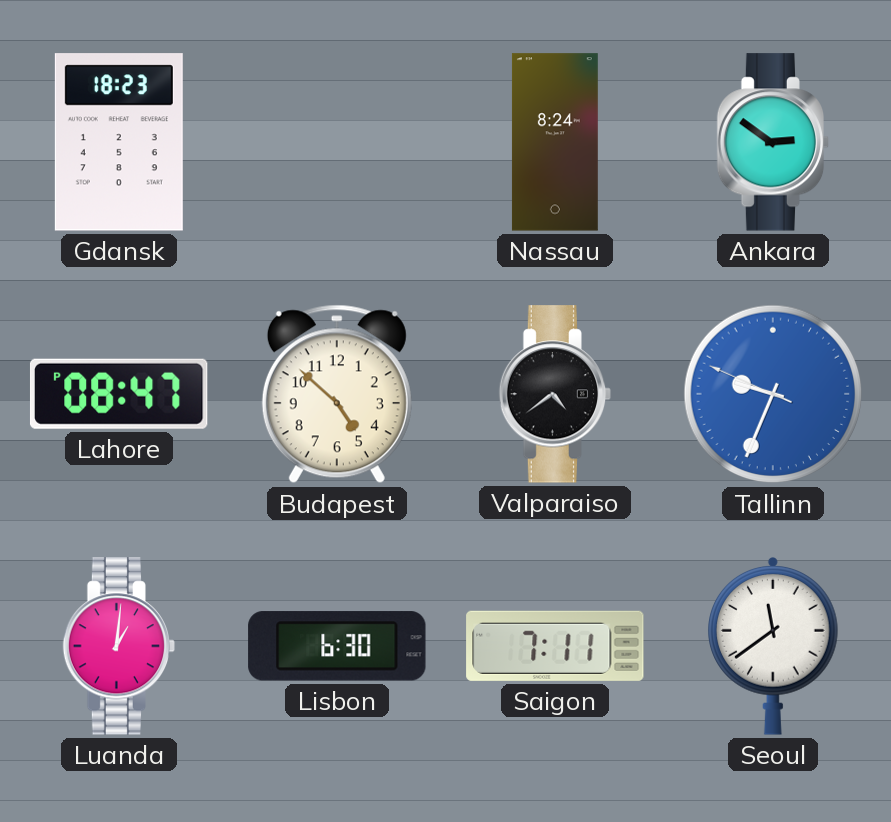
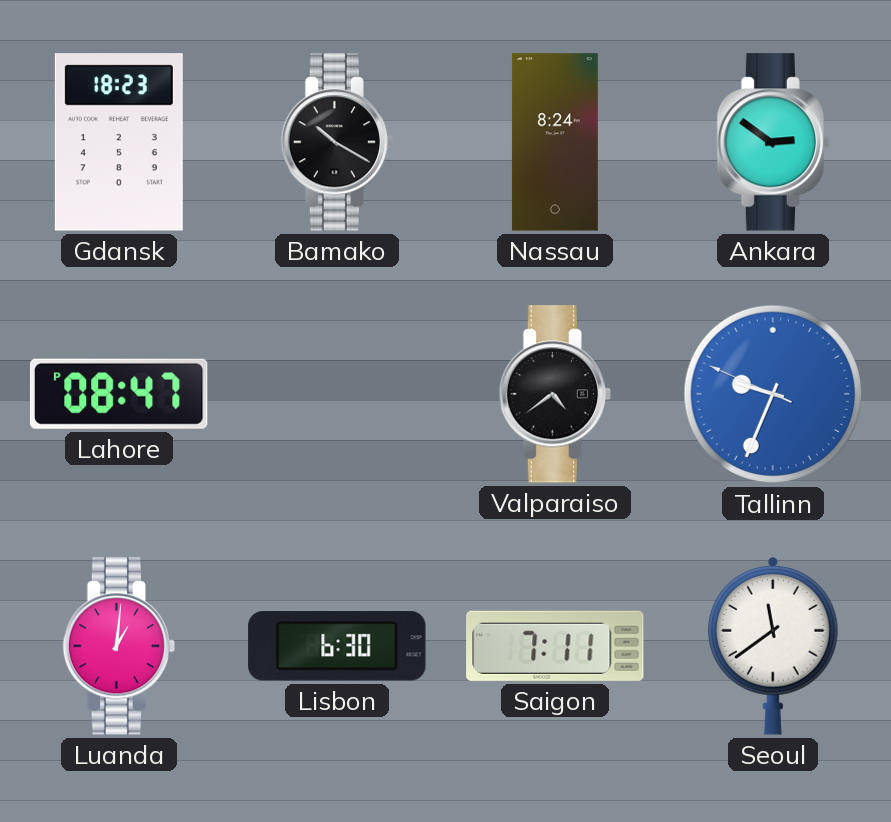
Bamako: none -> 10:20 (337, 142)
Budapest: 4:52 -> none (337, 394)
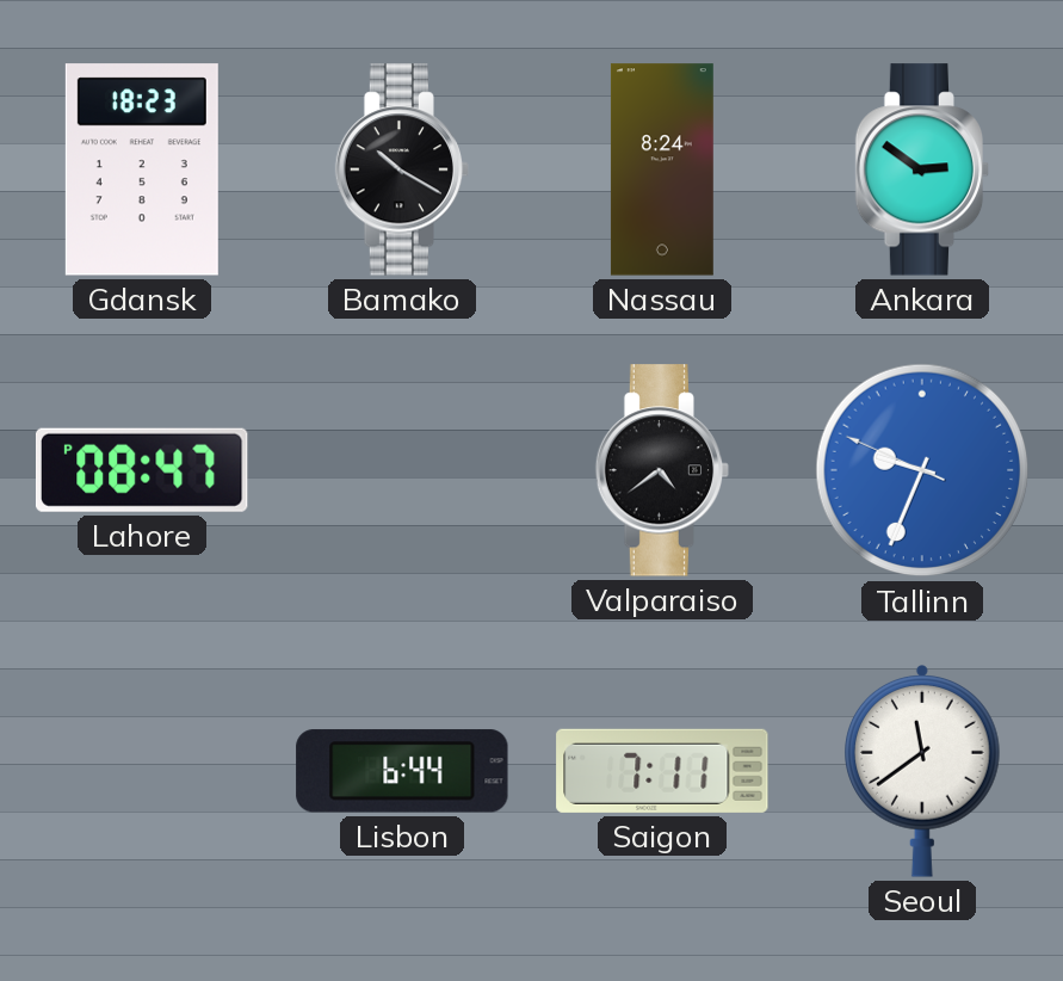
Luanda: 1:01 -> none (119, 646)
Lisbon: 6:30 -> 6:44 (402, 771)
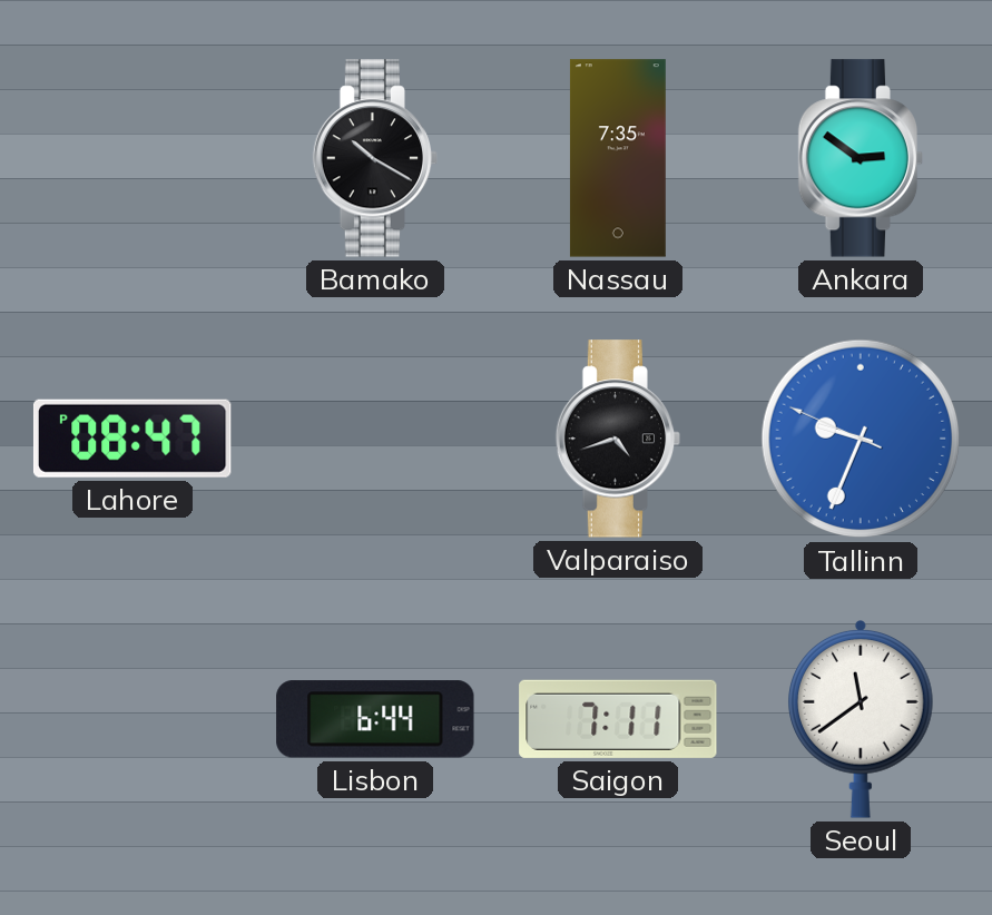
Gdansk: 18:23 -> none (142, 169)
Nassau: 8:24 -> 7:35 (618, 158)
Valparaiso: 4:39 -> 4:42 (618, 439)
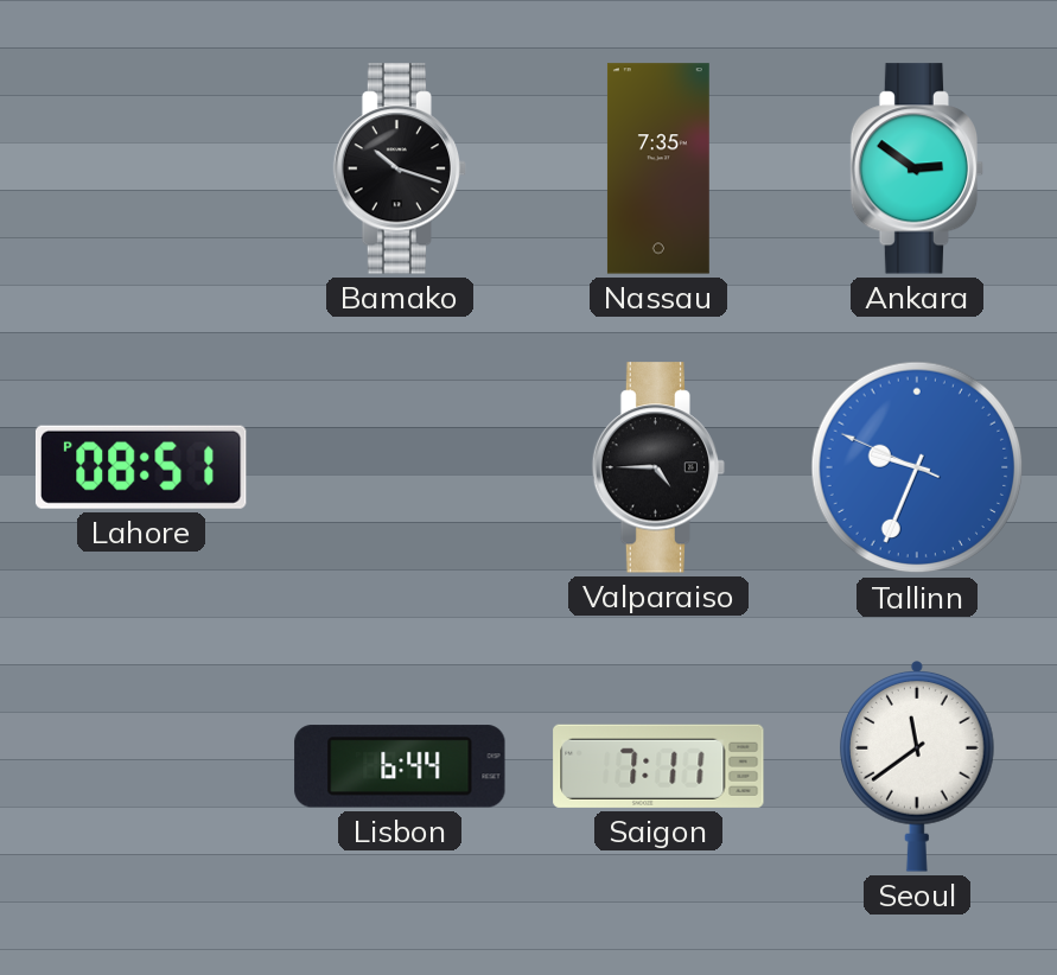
Bamako: 10:20 -> 10:18 (400, 168)
Lahore: 08:47 -> 08:51 (141, 467)
Valparaiso: 4:42 -> 4:45 (658, 467)
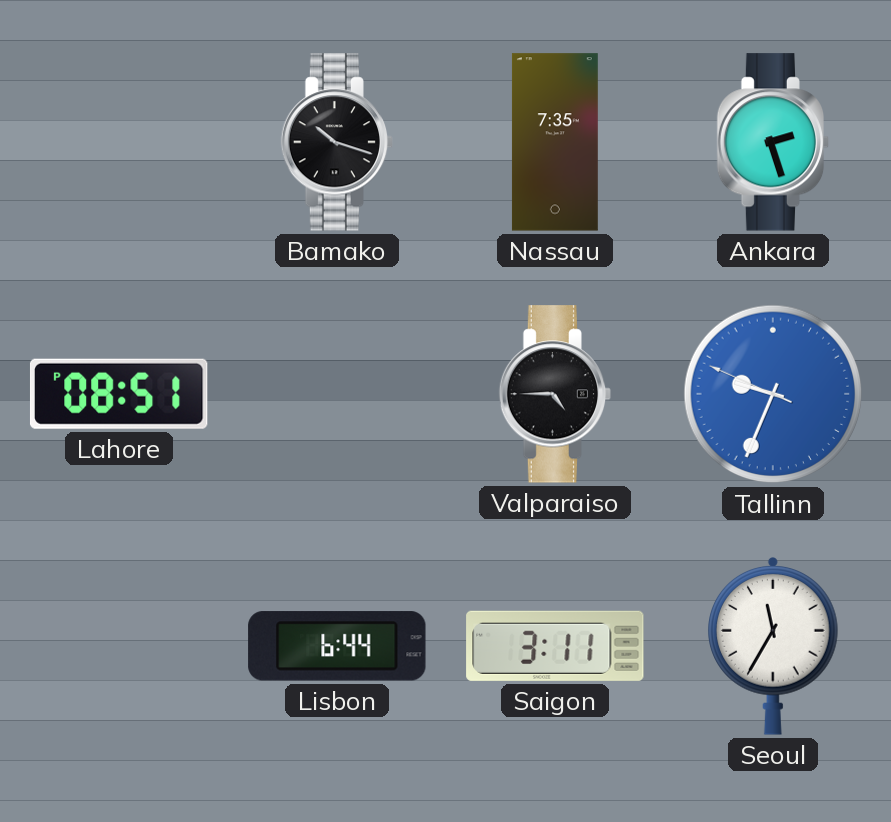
Ankara: 2:51 -> 2:27 (773, 142)
Saigon: 7:11 -> 3:11 (555, 646)
Seoul: 11:39 -> 11:35 (774, 647)
